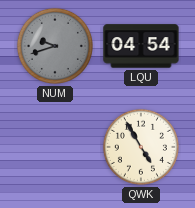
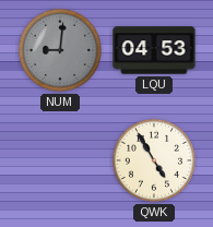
NUM: 9:42 -> 9:01 (60, 50)
LQU: 04:54 -> 04:53 (154, 50)
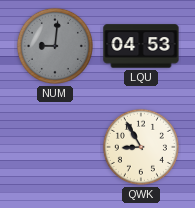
QWK: 4:55 -> 8:55 (141, 147)
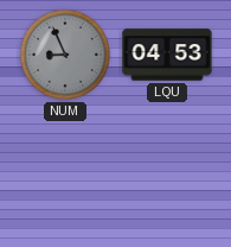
NUM: 9:01 -> 8:56 (65, 55)
QWK: 8:55 -> none (141, 147)
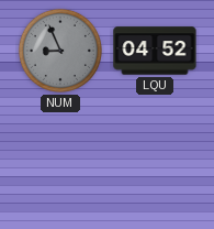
LQU: 04:53 -> 04:52 (155, 51)
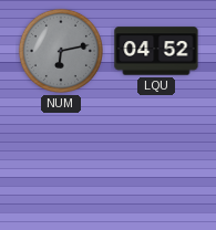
NUM: 8:56 -> 6:13 (61, 51)
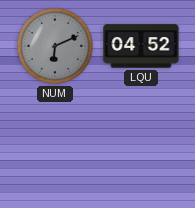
NUM: 6:13 -> 6:11 (55, 46)
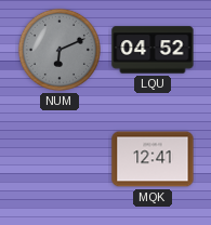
MQK: none -> 12:41 (153, 159)
